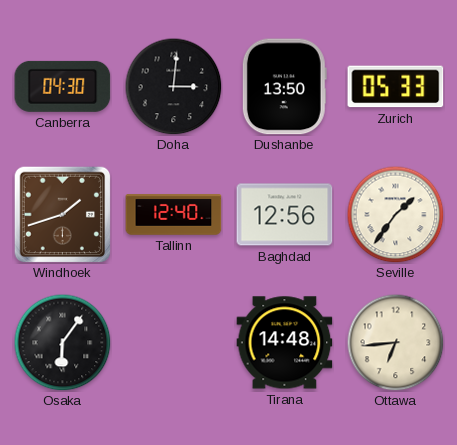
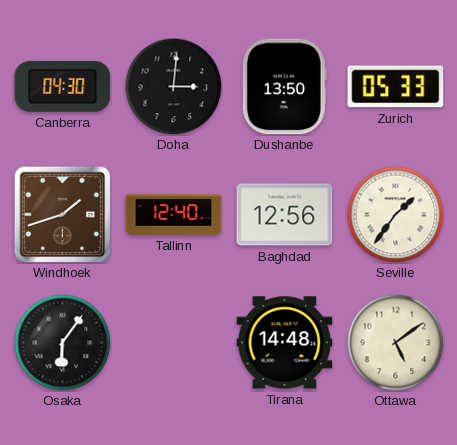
Ottawa: 6:44 -> 5:09 (395, 342)
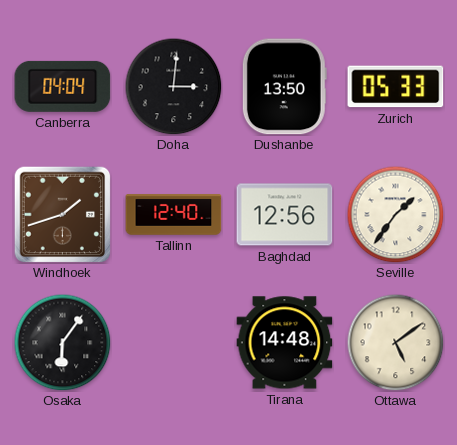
Canberra: 04:30 -> 04:04 (63, 86)
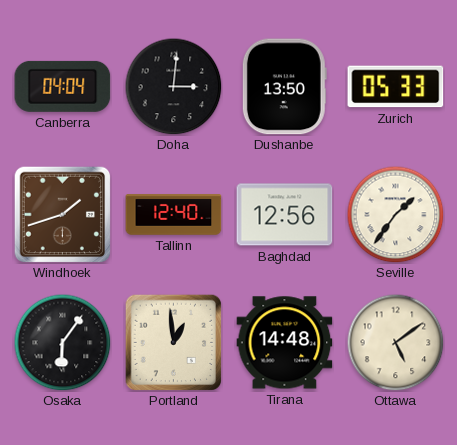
Portland: none -> 12:59 (173, 342)
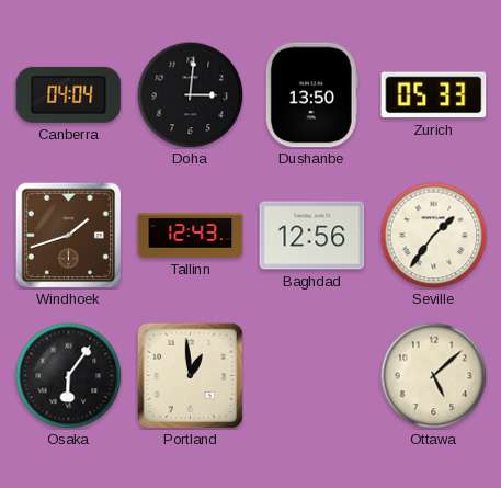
Tallinn: 12:40 -> 12:43 (191, 236)
Tirana: 14:48 -> none (285, 343)
Ottawa: 5:09 -> 5:08 (433, 375)
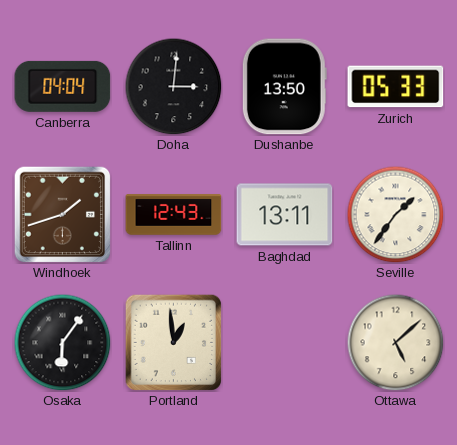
Baghdad: 12:56 -> 13:11 (285, 215)
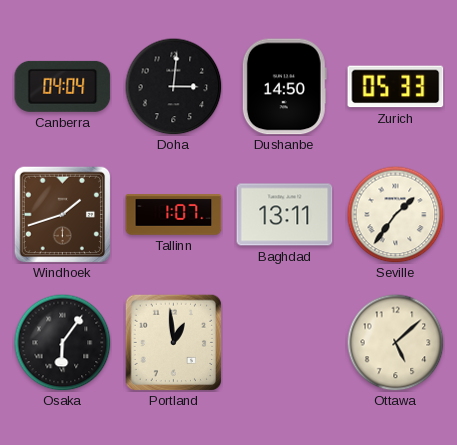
Dushanbe: 13:50 -> 14:50 (284, 87)
Tallinn: 12:43 -> 1:07 (174, 215)
